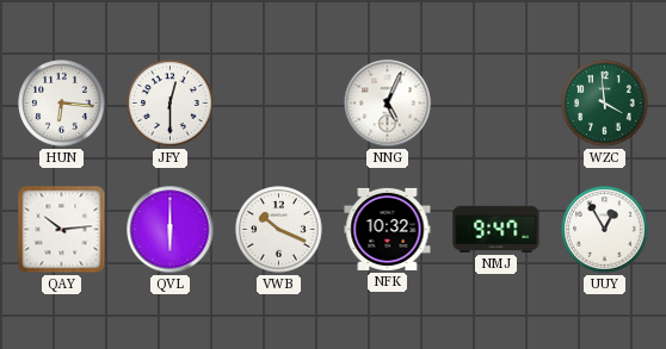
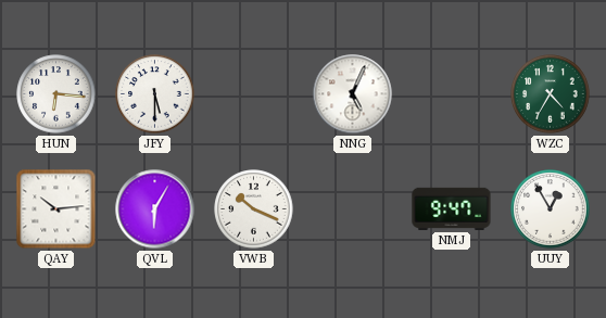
JFY: 12:30 -> 5:30 (155, 94)
WZC: 3:59 -> 4:35 (551, 94)
QVL: 6:00 -> 6:05 (155, 209)
NFK: 10:32 -> none (388, 229)
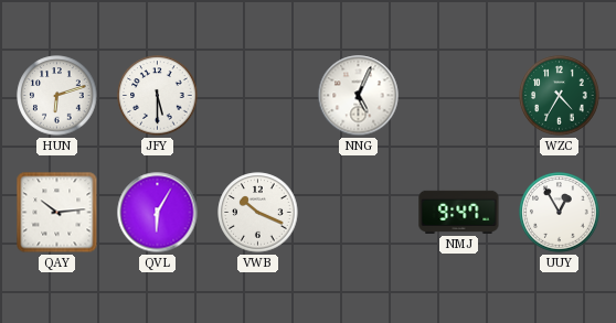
HUN: 6:16 -> 6:12 (57, 96)
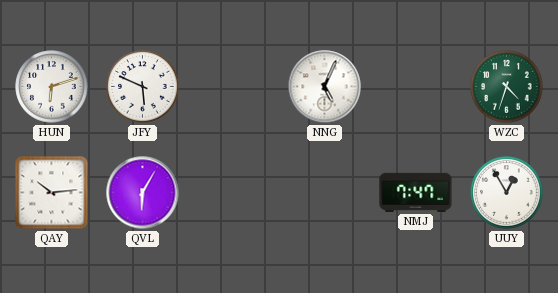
JFY: 5:30 -> 5:49 (143, 87)
WZC: 4:35 -> 4:33 (507, 87)
VWB: 10:19 -> none (258, 213)
NMJ: 9:47 -> 7:47 (416, 192)
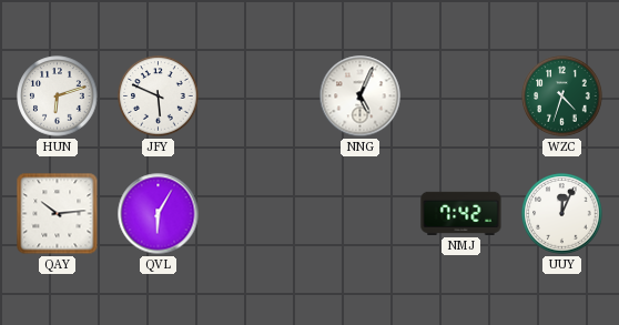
NMJ: 7:47 -> 7:42 (461, 213)
UUY: 12:55 -> 12:04 (562, 214)
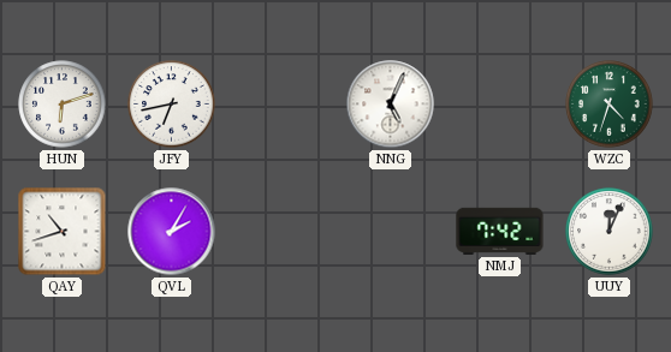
JFY: 5:49 -> 6:43 (172, 105)
QAY: 10:14 -> 10:42 (63, 232)
QVL: 6:05 -> 2:05 (172, 232)
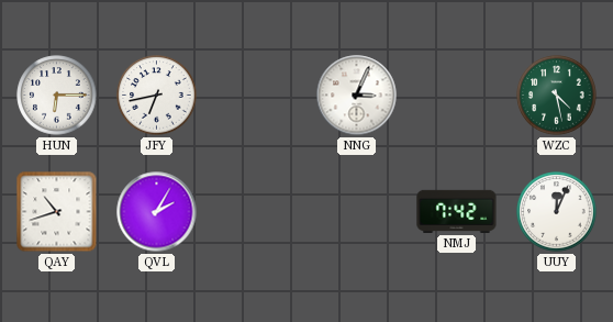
HUN: 6:12 -> 6:15 (57, 96)
NNG: 5:04 -> 3:04 (357, 96)
WZC: 4:33 -> 4:28 (557, 96)
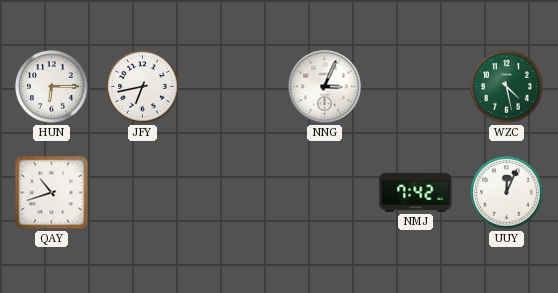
QVL: 2:05 -> none (157, 212)
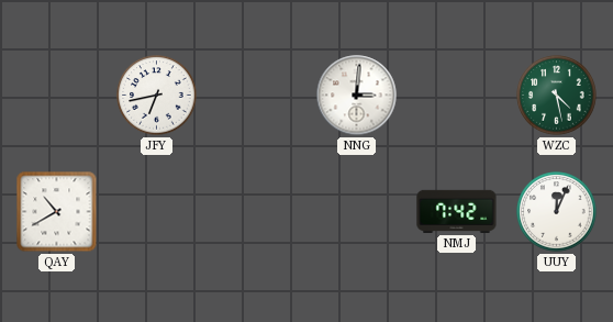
HUN: 6:15 -> none (52, 87)
NNG: 3:04 -> 3:01 (357, 96)
QAY: 10:42 -> 10:40 (57, 212)
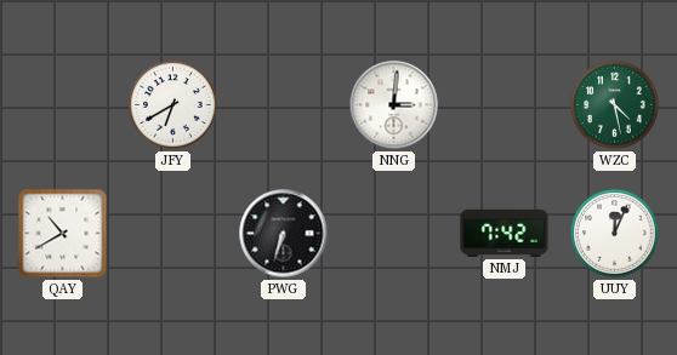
JFY: 6:43 -> 6:40 (173, 105)
PWG: none -> 6:33 (284, 234)
